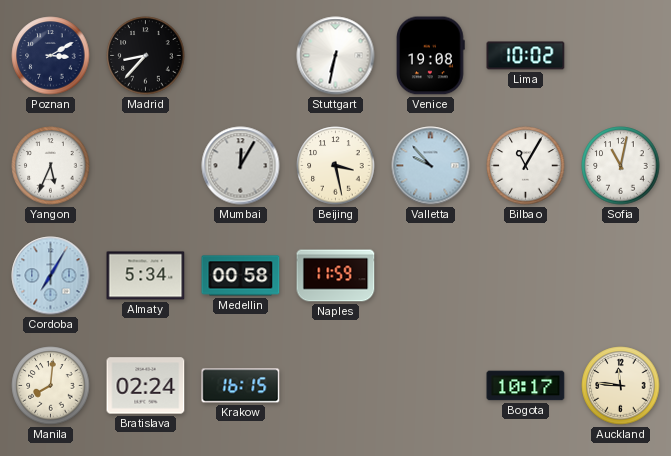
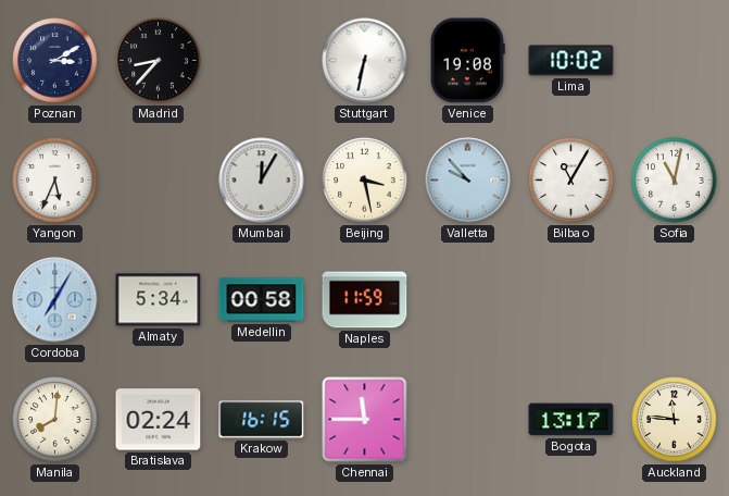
Chennai: none -> 11:45 (365, 420)
Bogota: 10:17 -> 13:17 (571, 420)
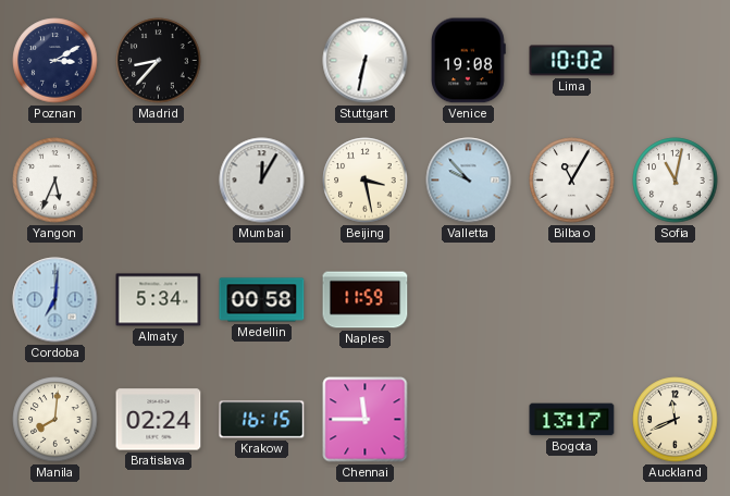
Cordoba: 7:05 -> 7:01 (55, 300)
Auckland: 11:46 -> 11:41 (676, 420)
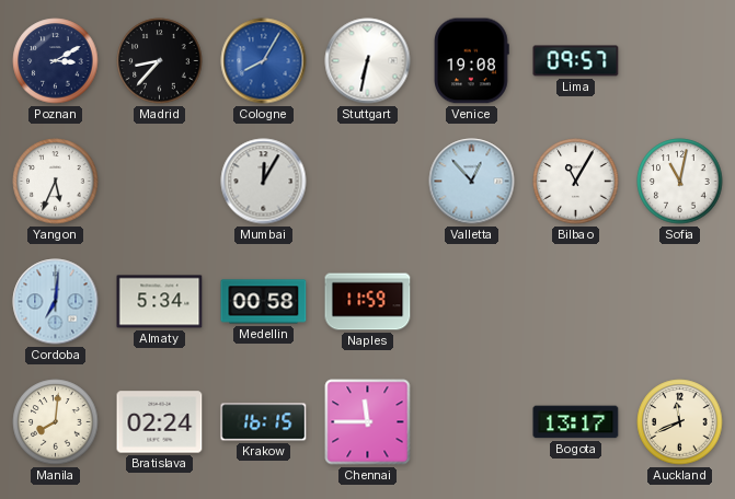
Cologne: none -> 8:05 (264, 61)
Lima: 10:02 -> 09:57 (576, 61)
Beijing: 3:28 -> none (366, 181)
Valletta: 9:53 -> 12:53 (472, 182)
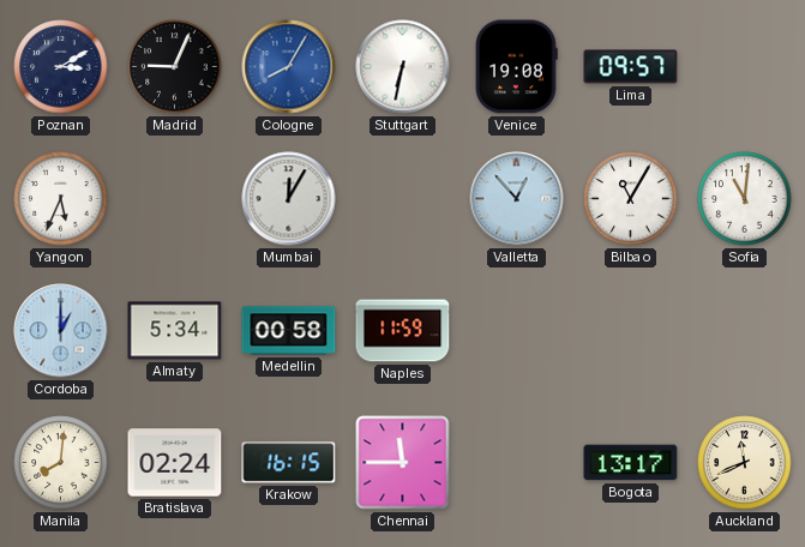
Madrid: 8:37 -> 9:04 (175, 67)
Sofia: 11:02 -> 11:01 (745, 199)
Cordoba: 7:01 -> 1:00 (61, 331)
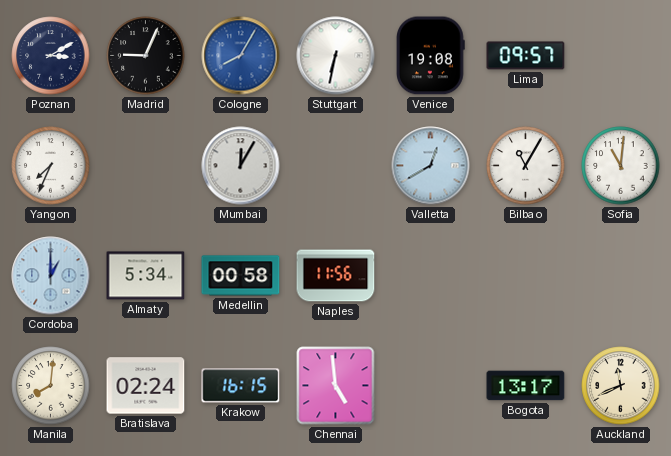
Yangon: 5:34 -> 7:34 (51, 166)
Valletta: 12:53 -> 12:40 (431, 166)
Naples: 11:59 -> 11:56 (336, 276)
Chennai: 11:45 -> 4:59 (336, 386)
